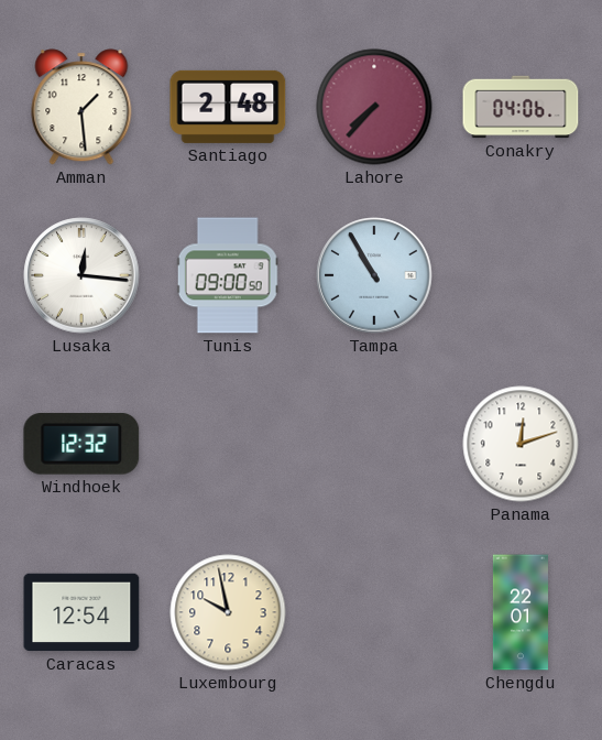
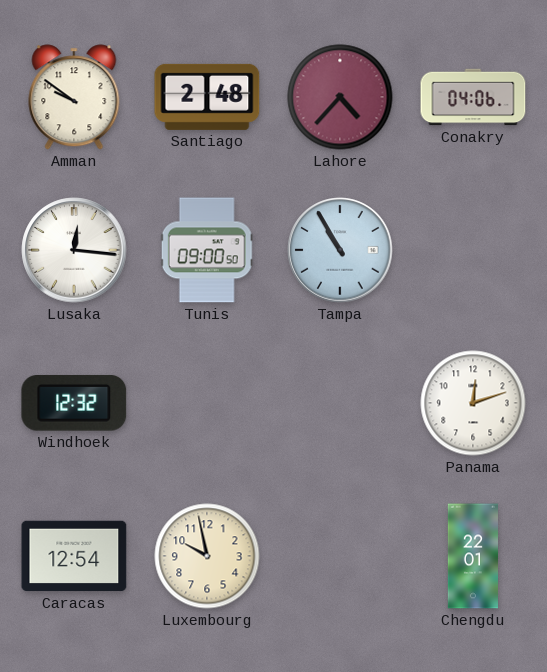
Amman: 1:29 -> 9:51 (74, 97)
Lahore: 7:37 -> 4:37 (340, 97)
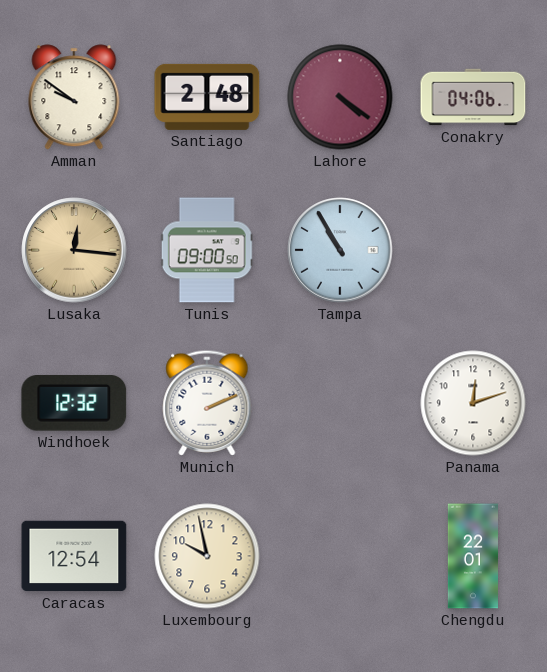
Lahore: 4:37 -> 4:21 (340, 97)
Lusaka dial: white -> champagne (74, 250)
Munich: none -> 2:11 (207, 403)
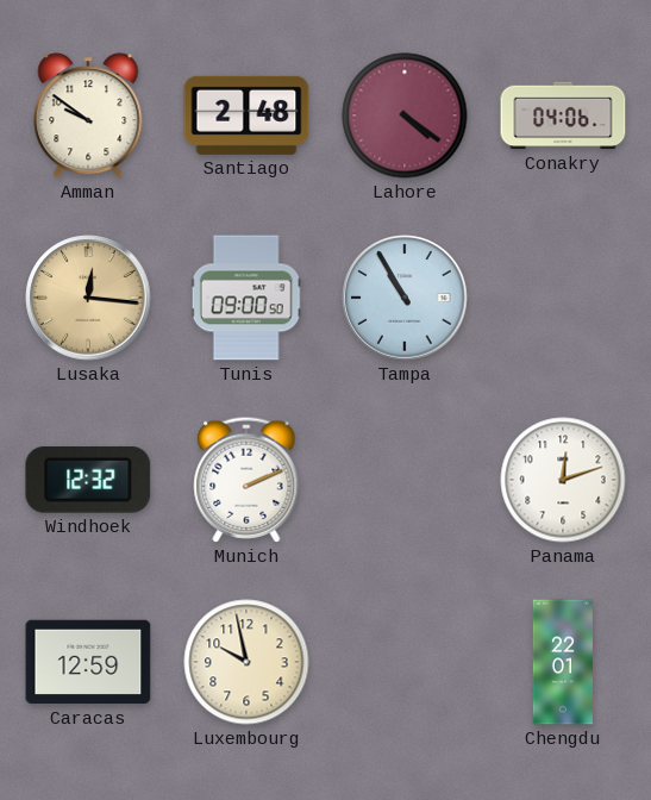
Caracas: 12:54 -> 12:59 (88, 662)
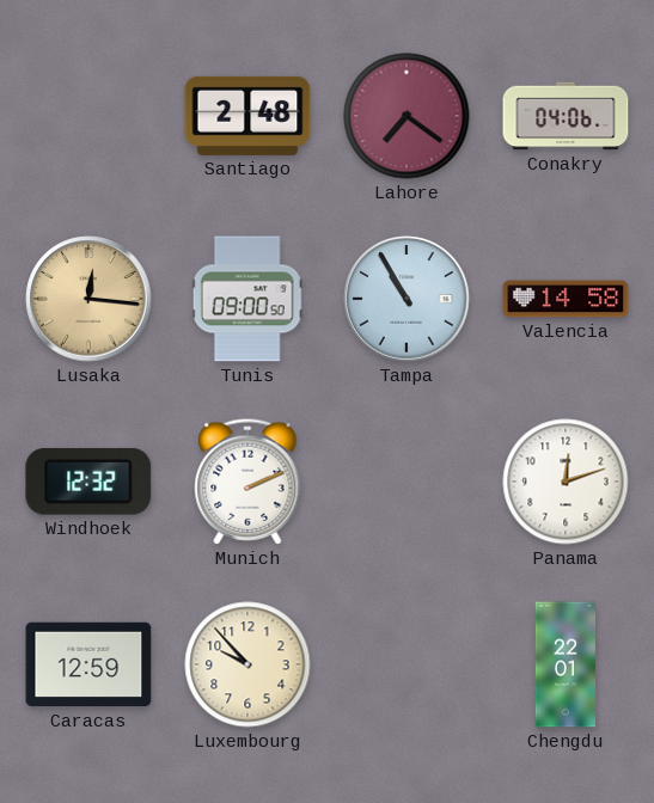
Amman: 9:51 -> none (88, 115)
Lahore: 4:21 -> 7:21 (407, 116)
Valencia: none -> 14:58 (566, 299)
Luxembourg: 9:58 -> 9:53 (247, 664)
